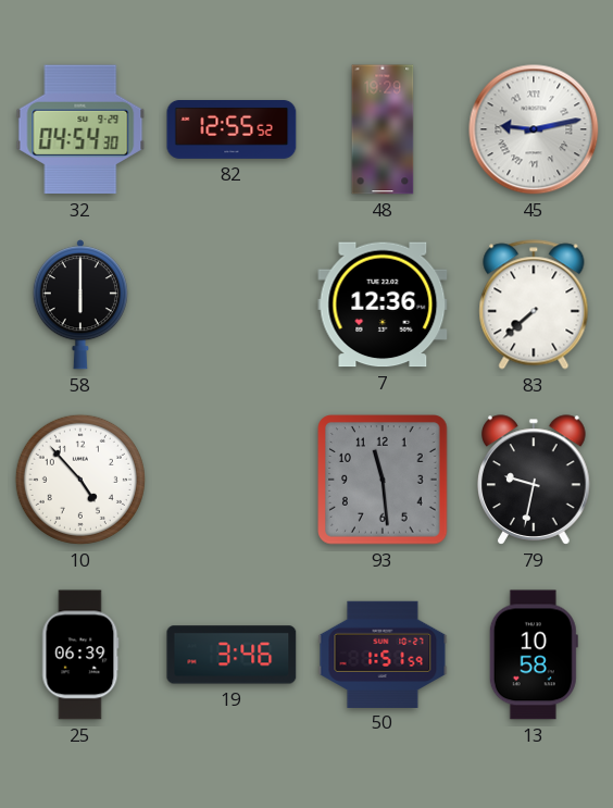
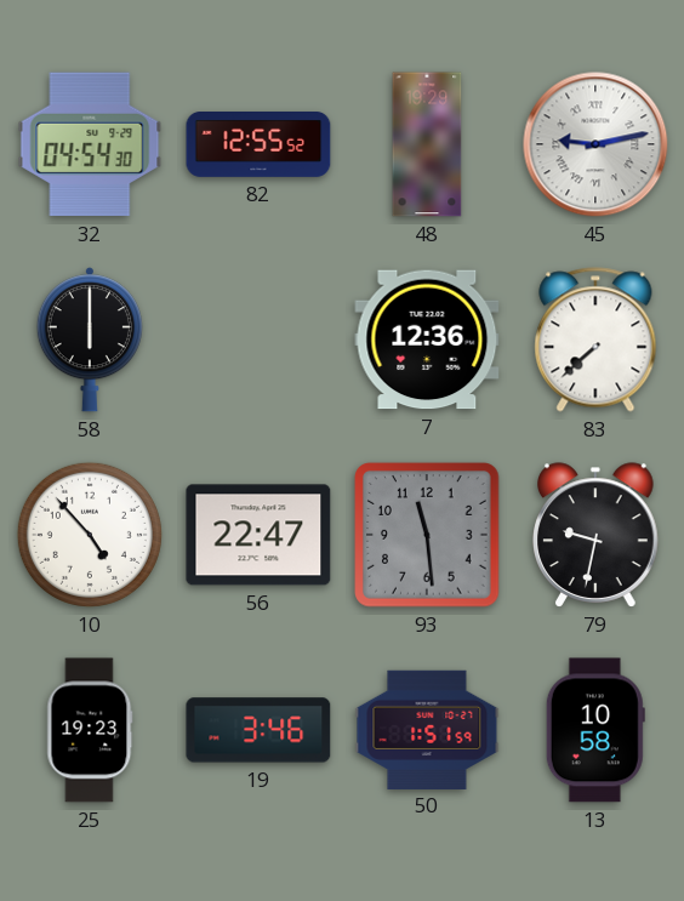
56: none -> 22:47 (258, 535)
25: 06:39 -> 19:23 (90, 730)
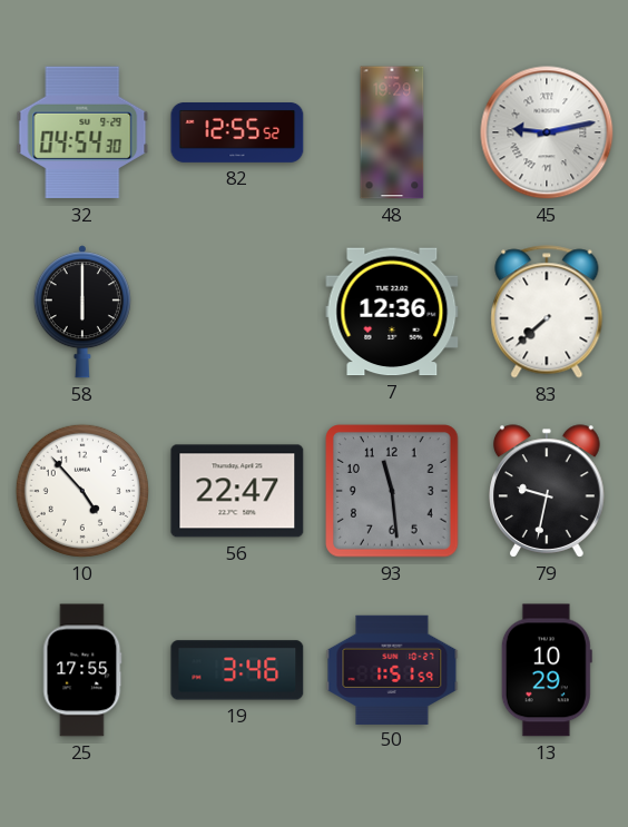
25: 19:23 -> 17:55 (82, 670)
13: 10:58 -> 10:29 (547, 670)
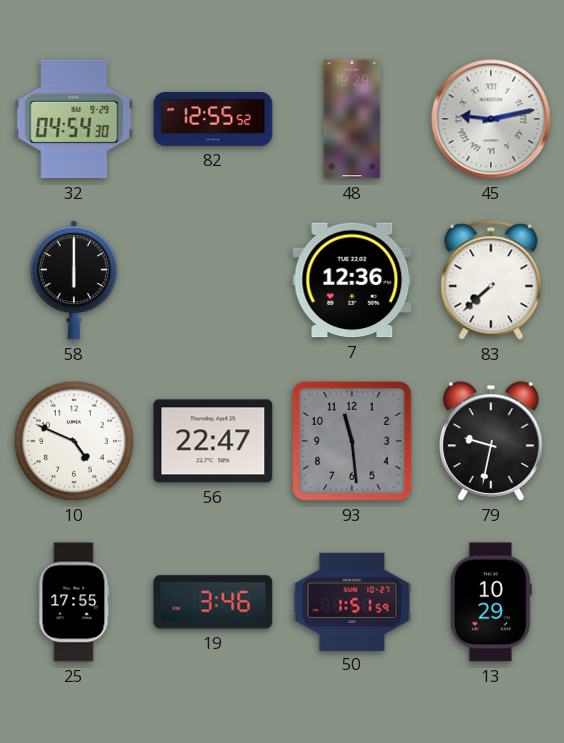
10: 4:53 -> 4:49 (74, 441)
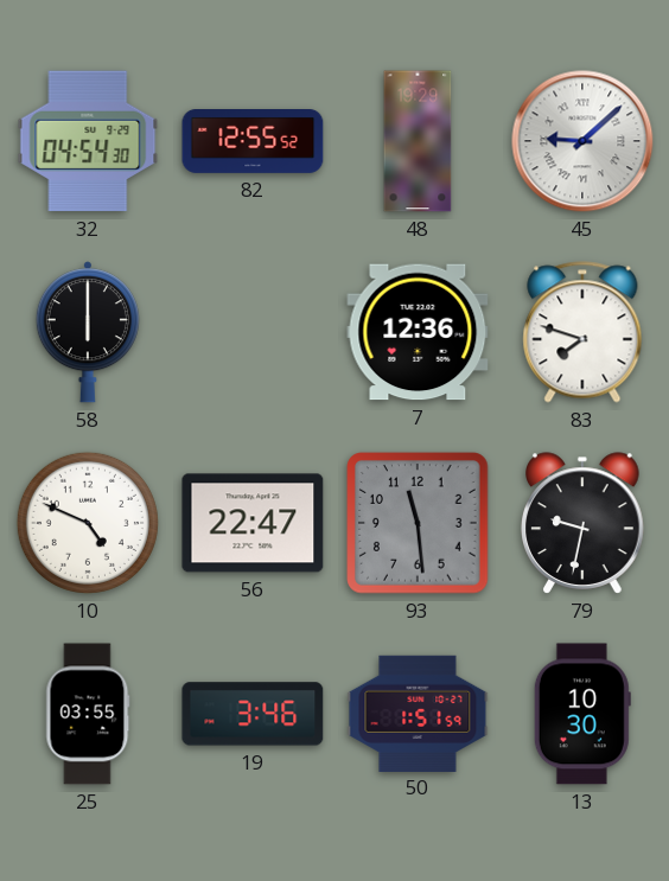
45: 9:13 -> 9:08 (582, 141)
83: 7:38 -> 7:48 (582, 332)
25: 17:55 -> 03:55 (88, 714)
13: 10:29 -> 10:30 (582, 714)
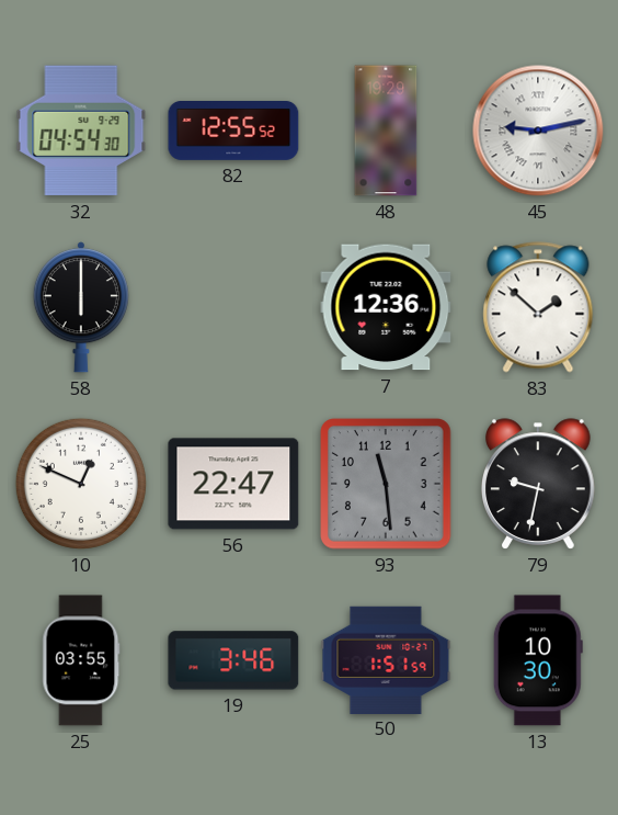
45: 9:08 -> 9:13 (538, 131)
83: 7:48 -> 1:52 (538, 307)
10: 4:49 -> 12:49 (81, 484)
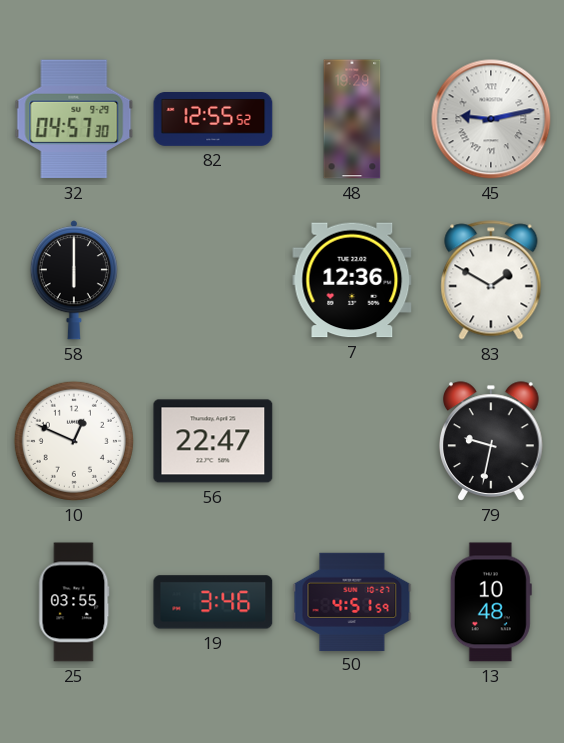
32: 04:54 -> 04:57 (74, 119)
83: 1:52 -> 1:50 (491, 280)
93: 11:29 -> none (386, 484)
50: 1:51 -> 4:51 (352, 601)
13: 10:30 -> 10:48 (491, 602)
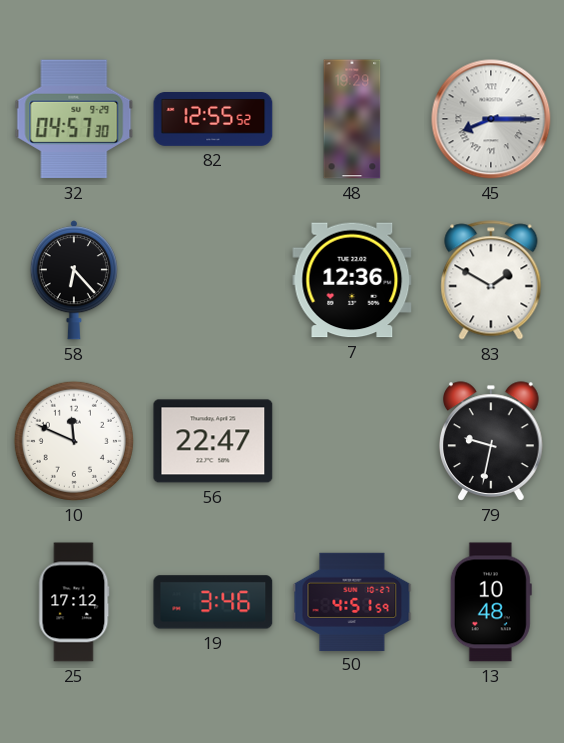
45: 9:13 -> 8:15 (491, 119)
58: 6:00 -> 6:23 (74, 280)
10: 12:49 -> 11:49 (74, 441)
25: 03:55 -> 17:12 (74, 602)
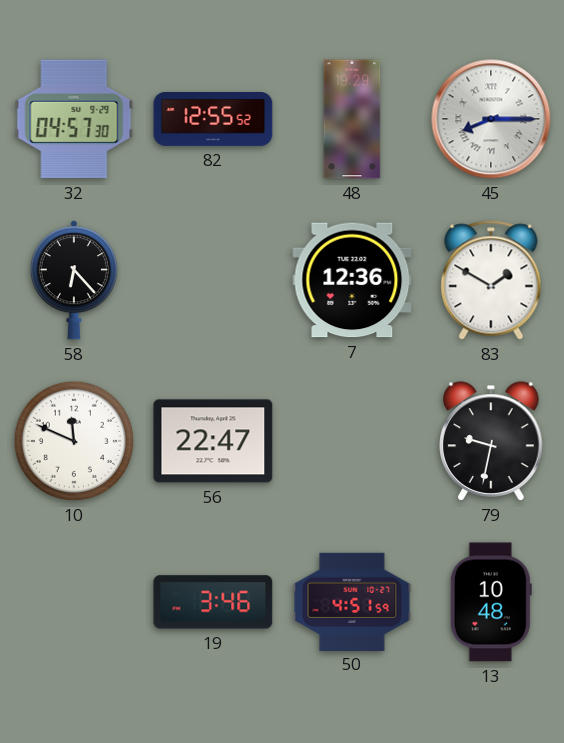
25: 17:12 -> none (74, 602)
